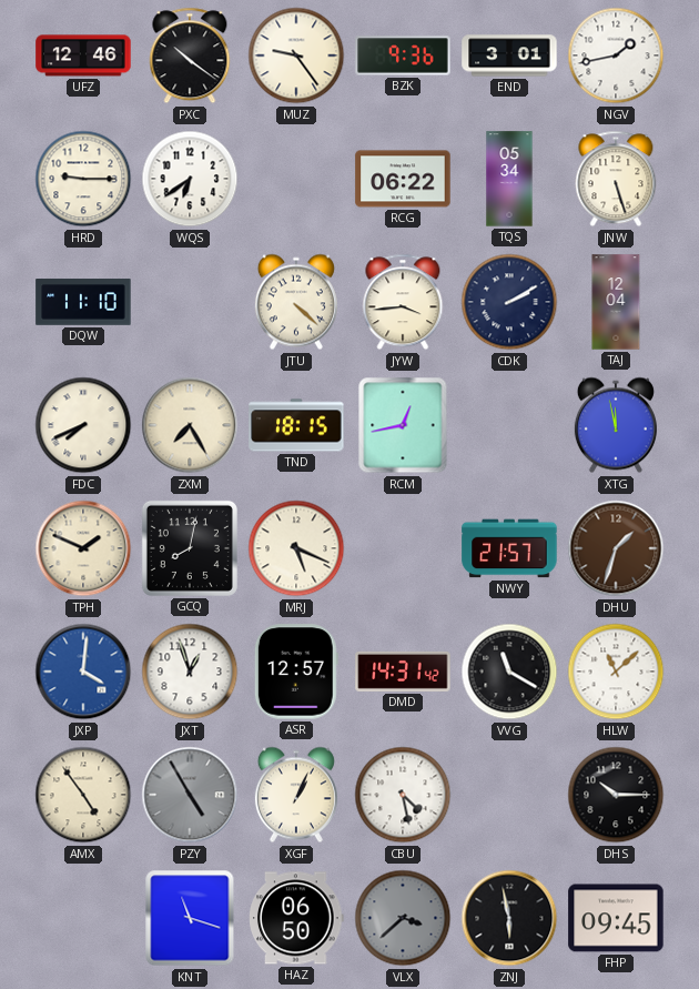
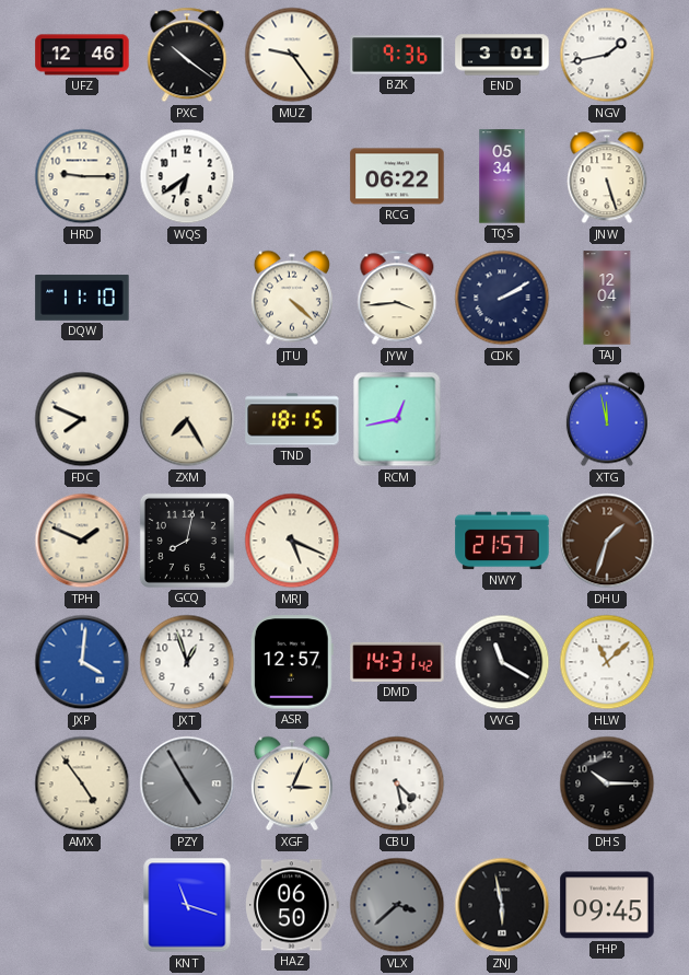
FDC: 7:41 -> 7:49 (82, 419)
XGF: 1:04 -> 3:04 (292, 784)
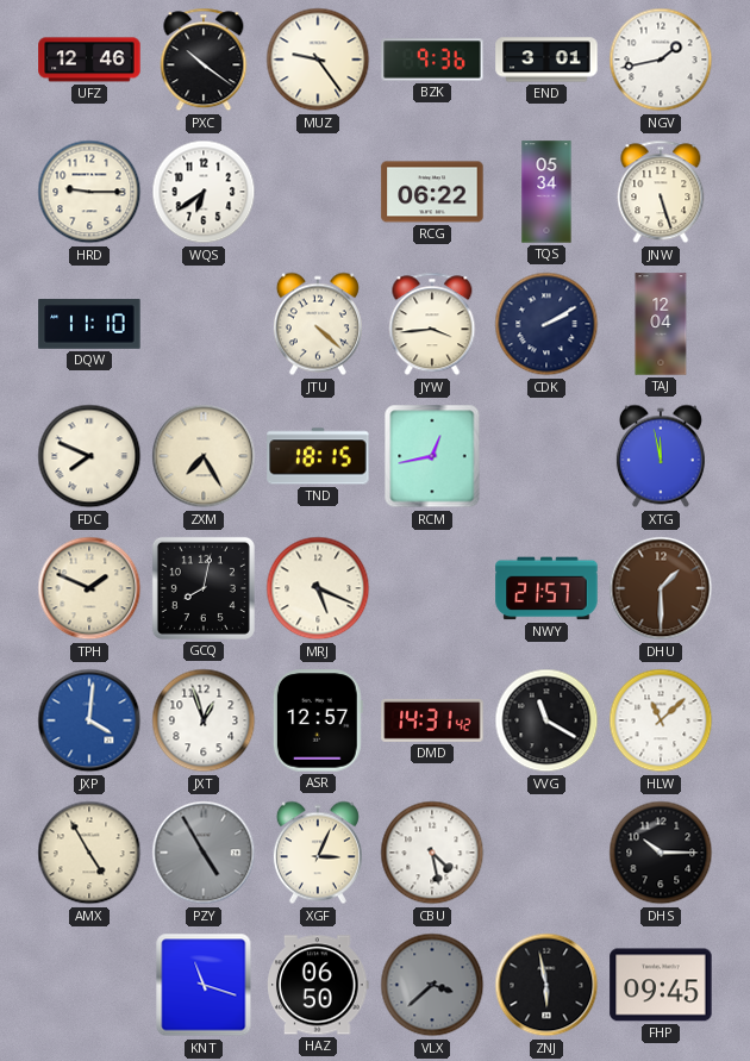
DHU: 1:33 -> 1:30 (661, 588)
AMX: 4:54 -> 4:55 (89, 853)
